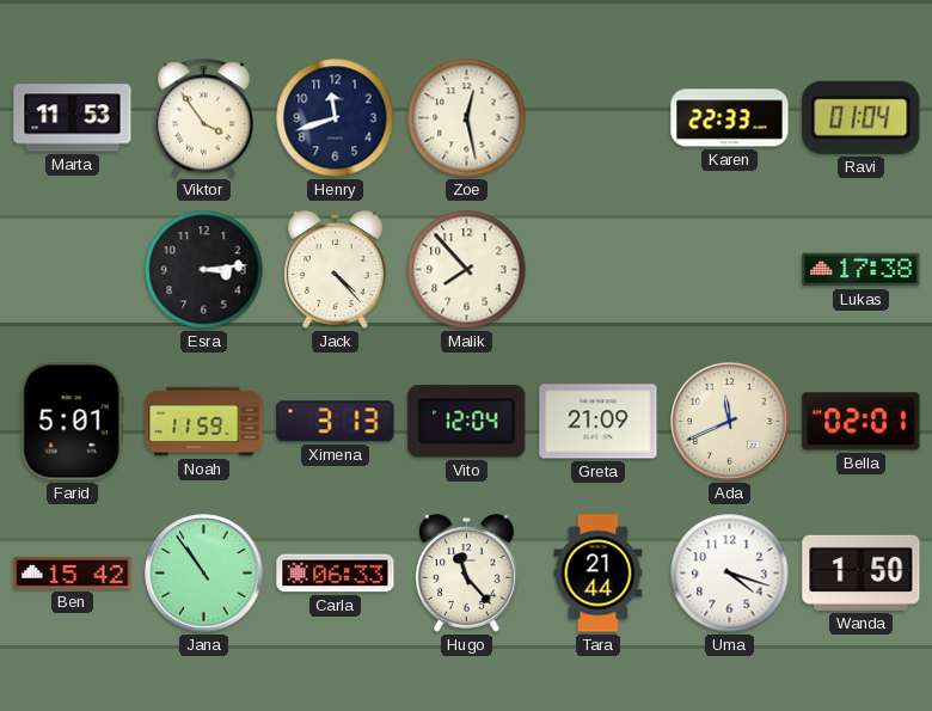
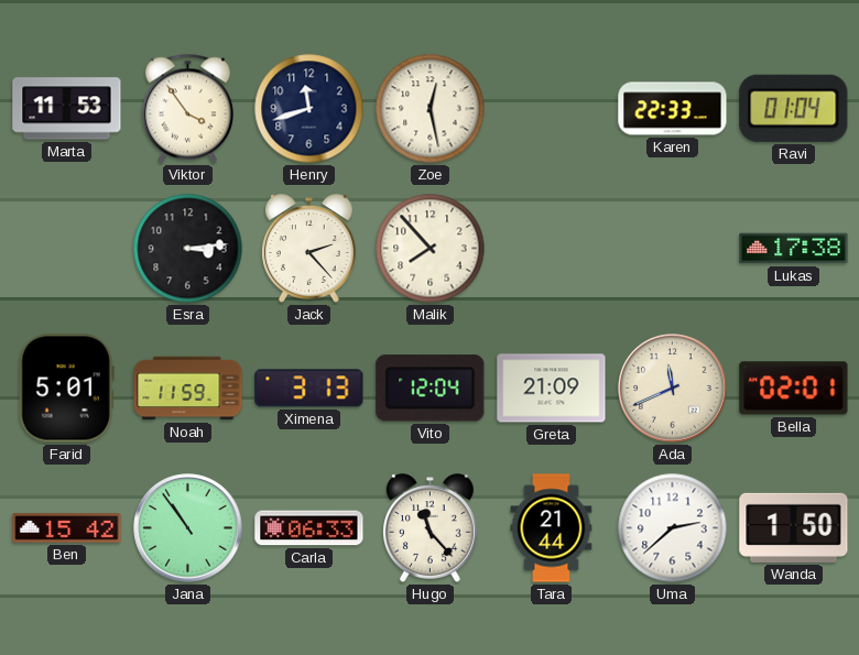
Jack: 4:23 -> 2:23 (309, 249)
Uma: 4:18 -> 2:38 (673, 528)
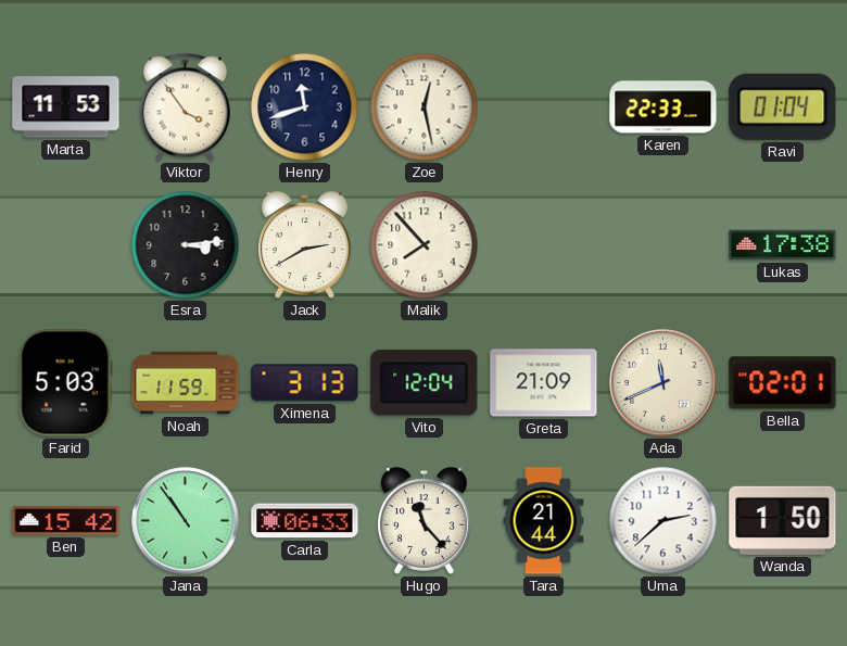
Jack: 2:23 -> 2:40 (305, 245)
Farid: 5:01 -> 5:03 (65, 383)
